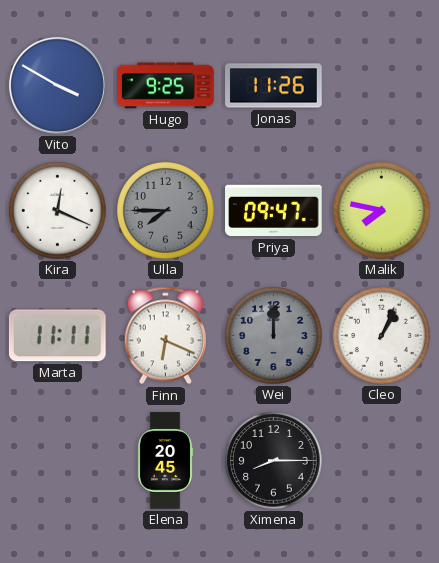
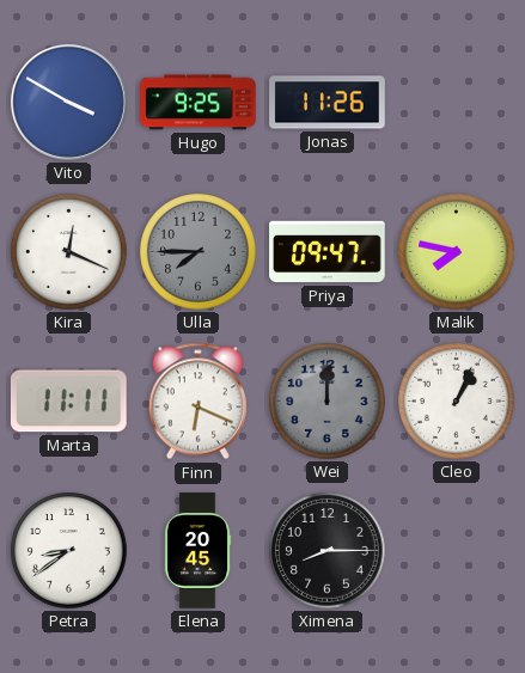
Petra: none -> 8:39 (69, 551)
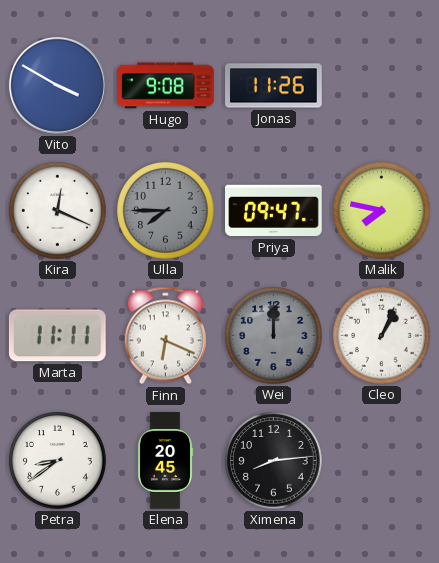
Hugo: 9:25 -> 9:08 (166, 86)
Ximena: 8:15 -> 8:14 (274, 461)
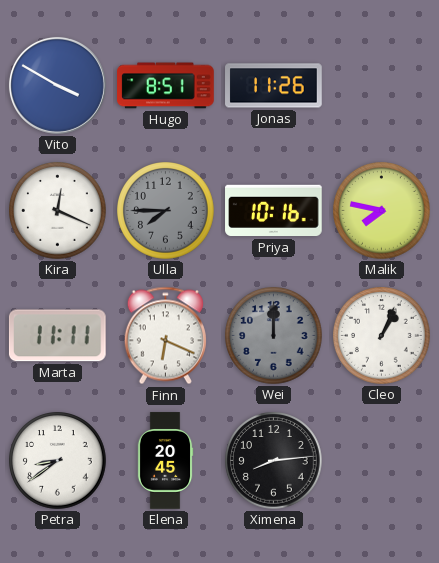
Hugo: 9:08 -> 8:51 (166, 86)
Priya: 09:47 -> 10:16 (274, 211)
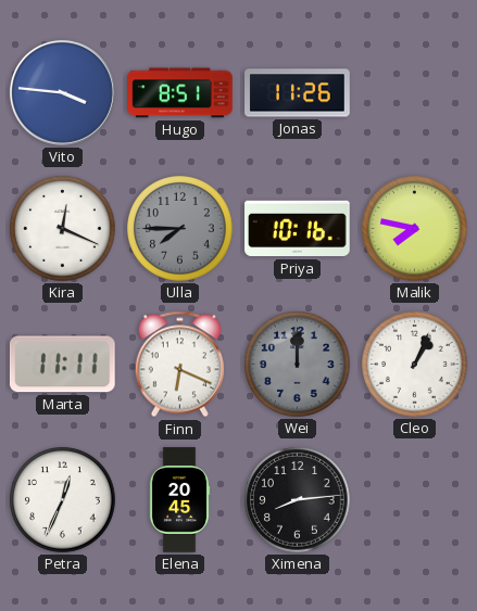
Vito: 3:50 -> 3:46 (62, 92)
Petra: 8:39 -> 12:34 (63, 500)
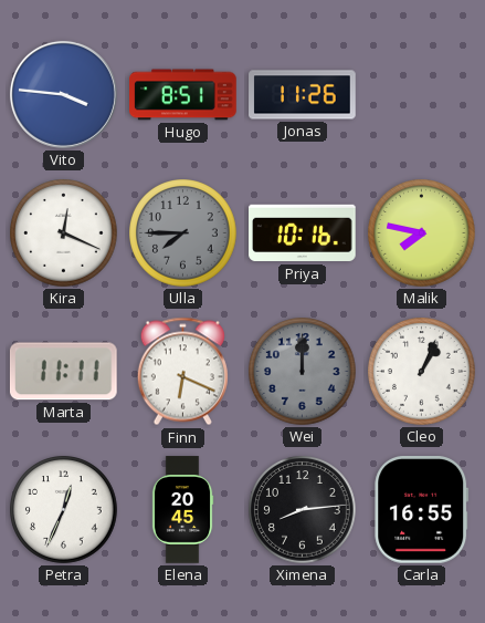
Carla: none -> 16:55 (422, 510)
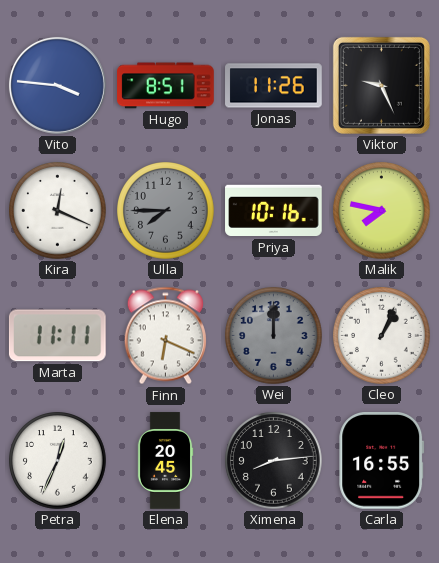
Viktor: none -> 9:26 (381, 85)
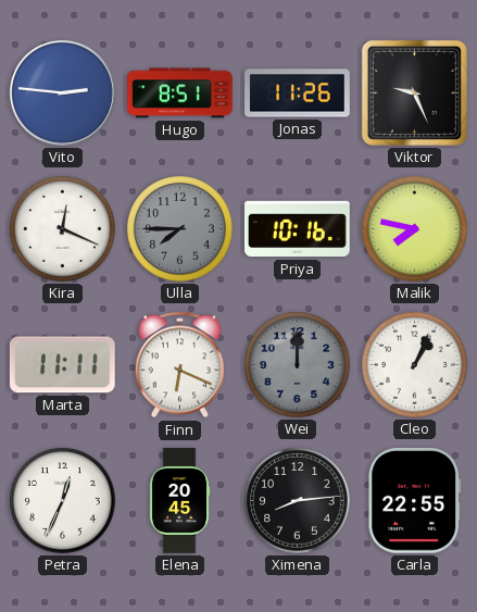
Vito: 3:46 -> 2:46 (62, 92)
Carla: 16:55 -> 22:55 (415, 501)
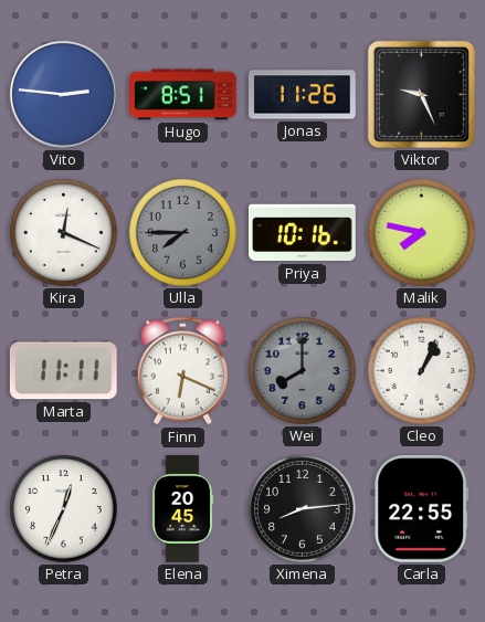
Wei: 12:00 -> 8:00 (303, 371)
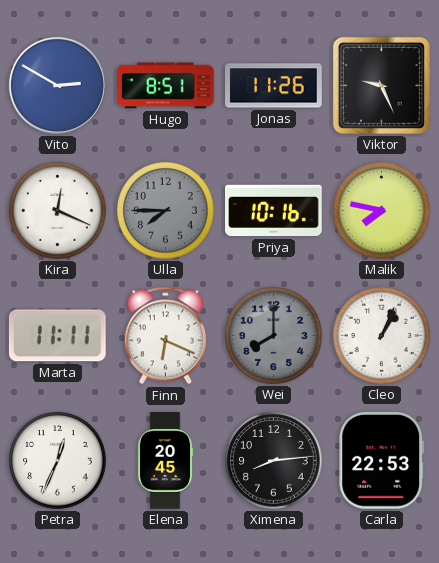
Vito: 2:46 -> 2:50 (57, 85)
Carla: 22:55 -> 22:53 (382, 461)
